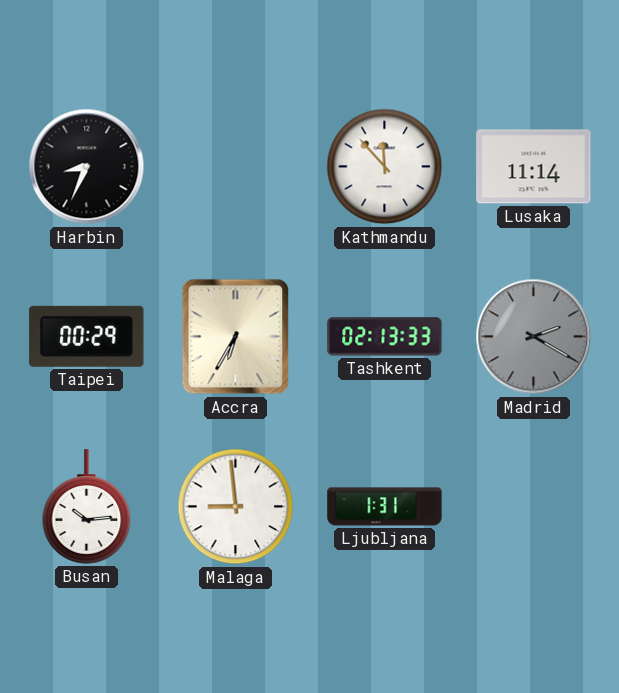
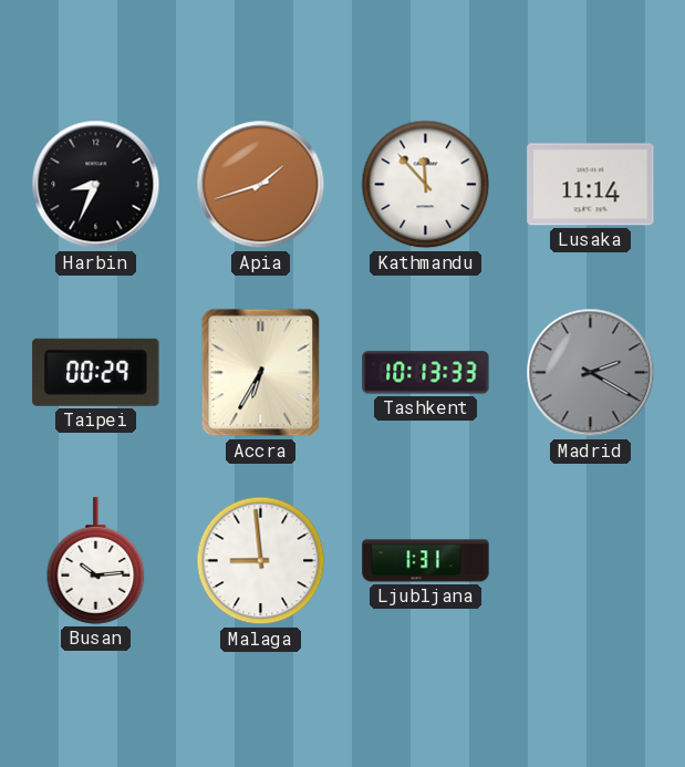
Apia: none -> 1:42 (261, 185)
Tashkent: 02:13 -> 10:13 (426, 373)
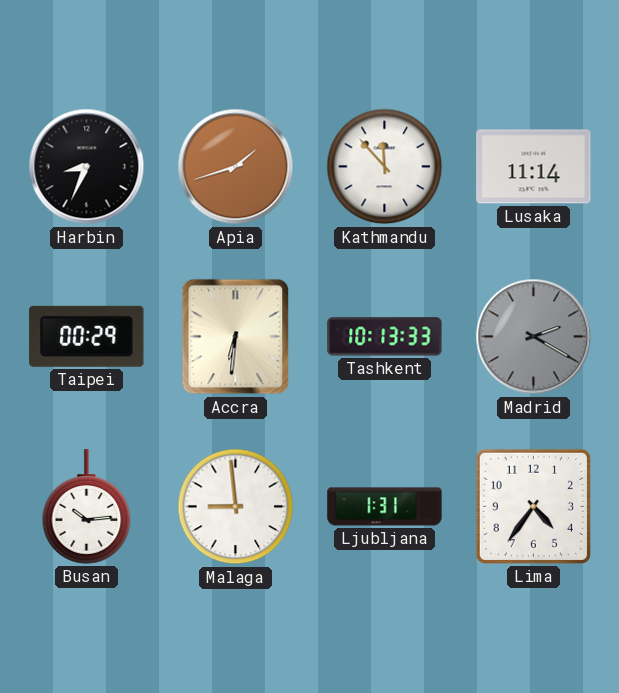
Accra: 6:35 -> 6:31 (236, 337)
Lima: none -> 4:36 (533, 506)
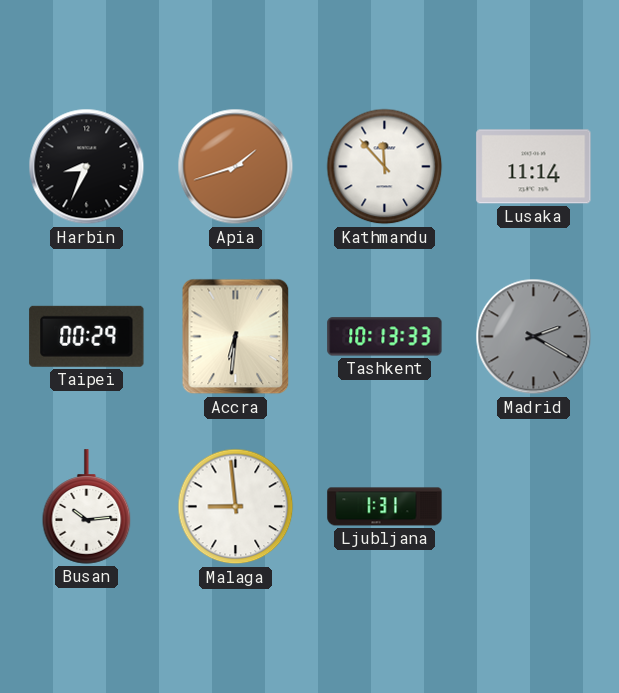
Lima: 4:36 -> none (533, 506)
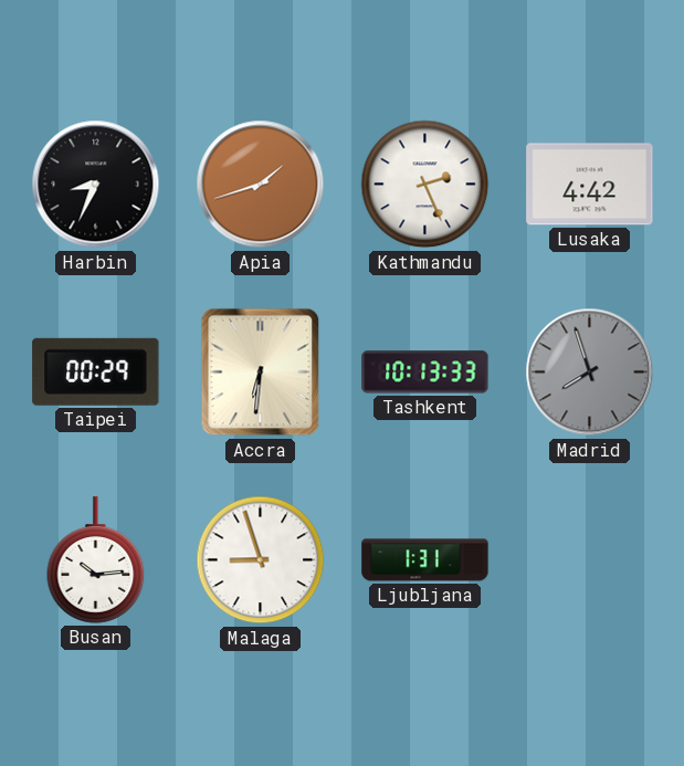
Kathmandu: 11:53 -> 2:26 (425, 185)
Lusaka: 11:14 -> 4:42 (590, 185)
Madrid: 2:20 -> 7:57 (590, 372)
Malaga: 8:59 -> 8:57 (261, 560)
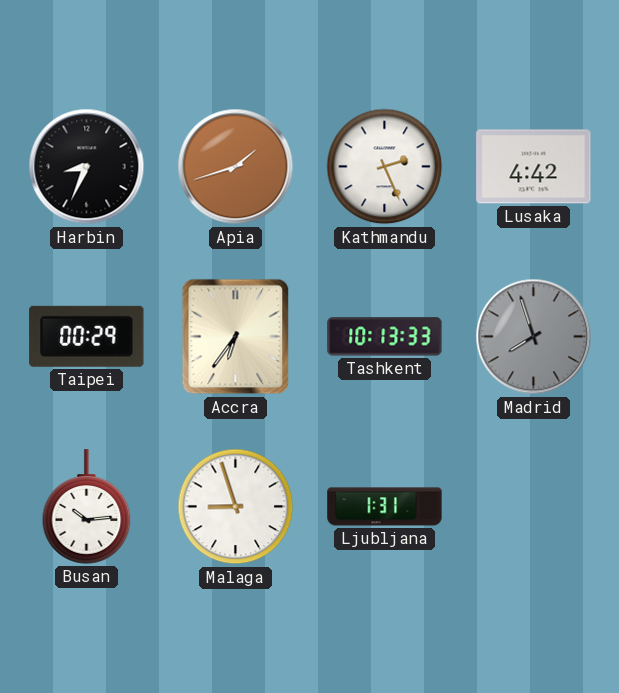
Accra: 6:31 -> 6:36 (236, 337)
